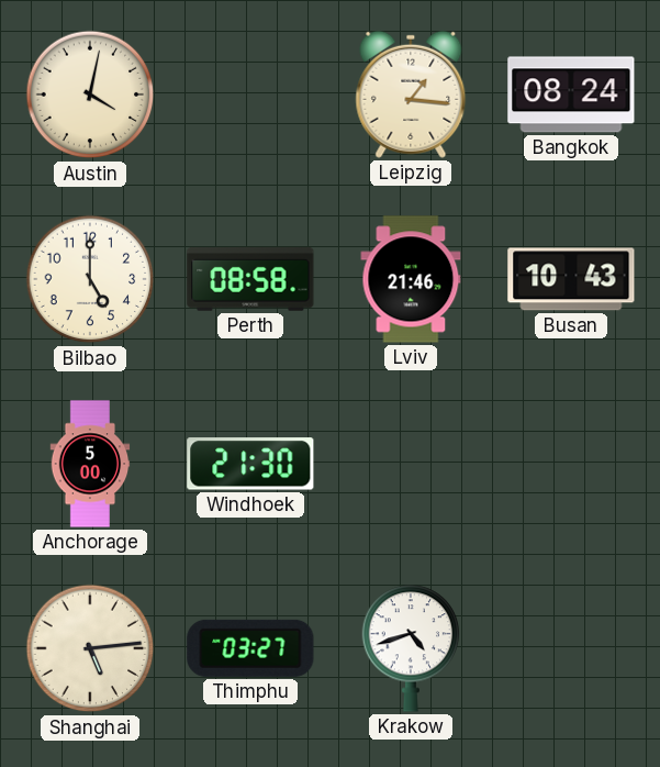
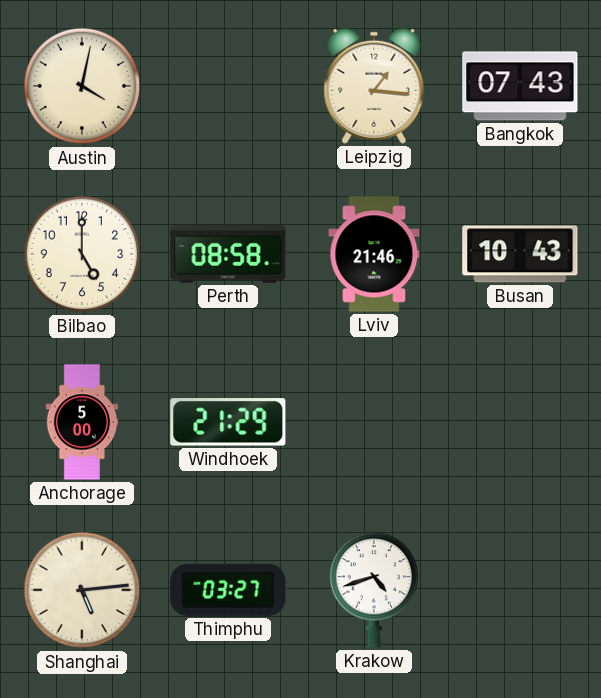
Bangkok: 08:24 -> 07:43 (520, 86)
Windhoek: 21:30 -> 21:29 (228, 422)
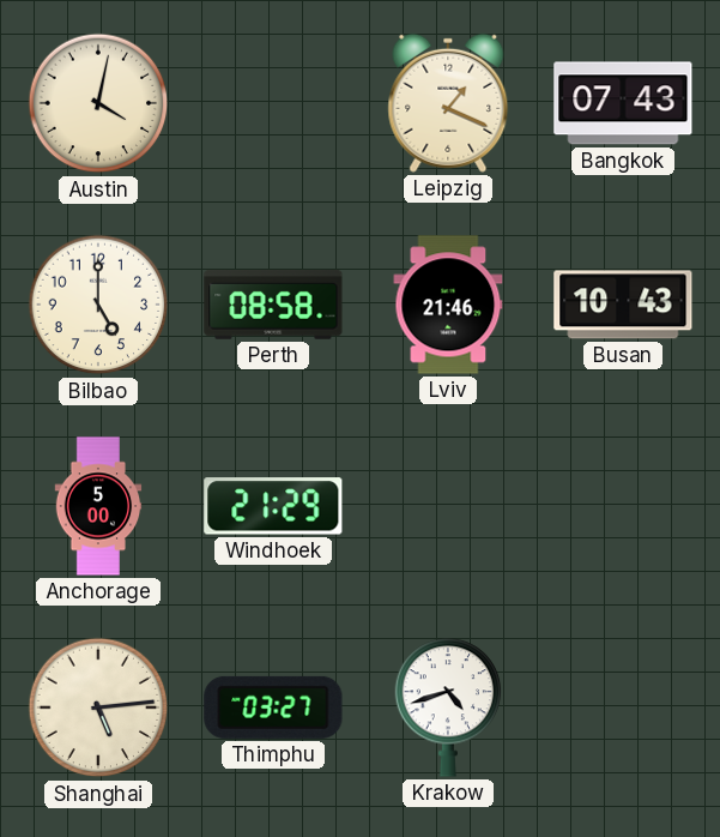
Leipzig: 1:16 -> 1:19 (448, 103)
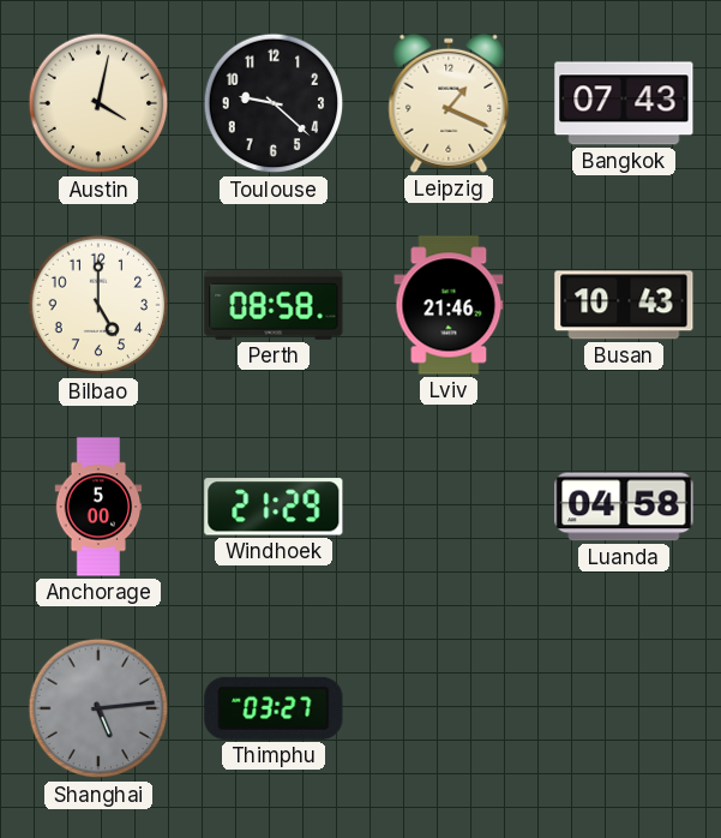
Toulouse: none -> 9:22 (274, 103)
Luanda: none -> 04:58 (624, 507)
Shanghai dial: cream -> grey (98, 708)
Krakow: 4:42 -> none (448, 707)
